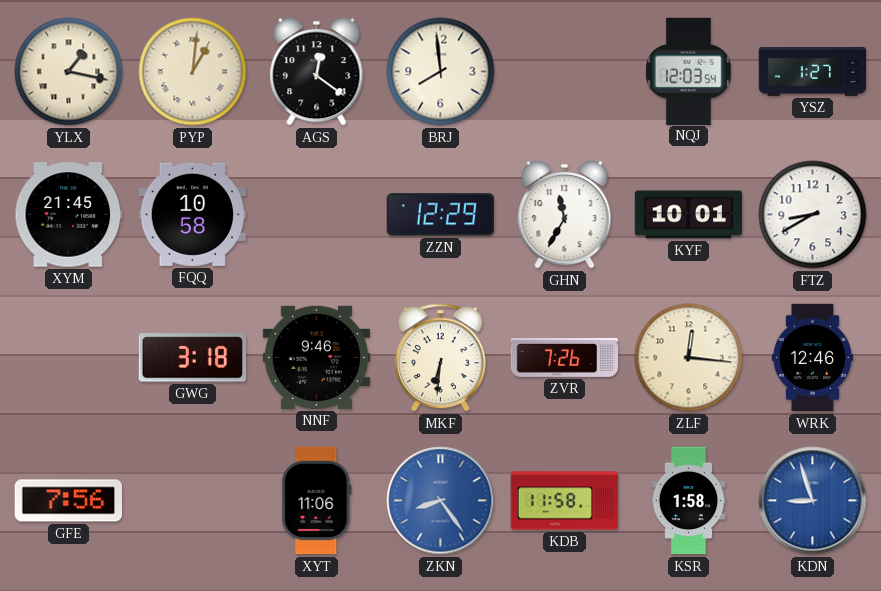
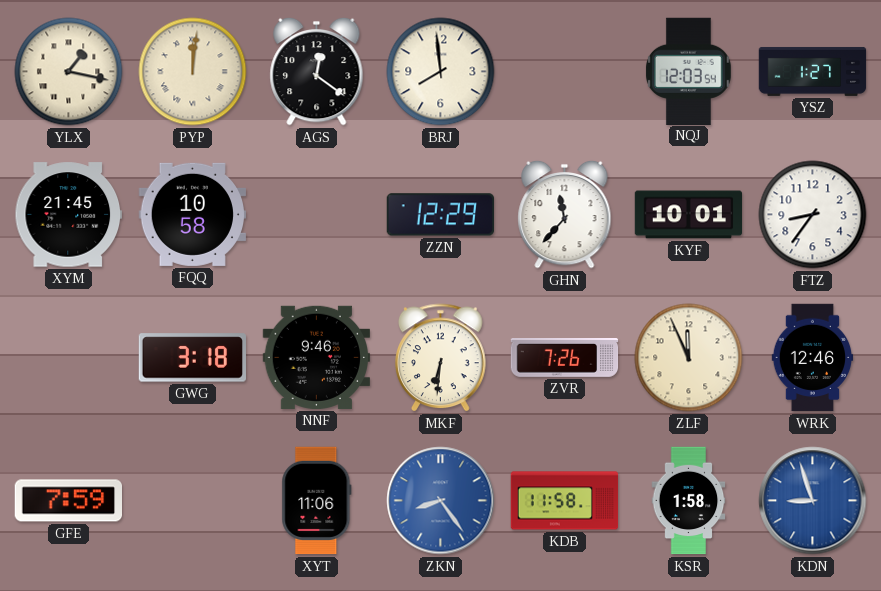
PYP: 1:01 -> 12:01 (193, 72)
GHN: 11:35 -> 11:37 (565, 214)
FTZ: 8:40 -> 8:36 (813, 215)
ZLF: 12:16 -> 11:56 (689, 358)
GFE: 7:56 -> 7:59 (68, 501)
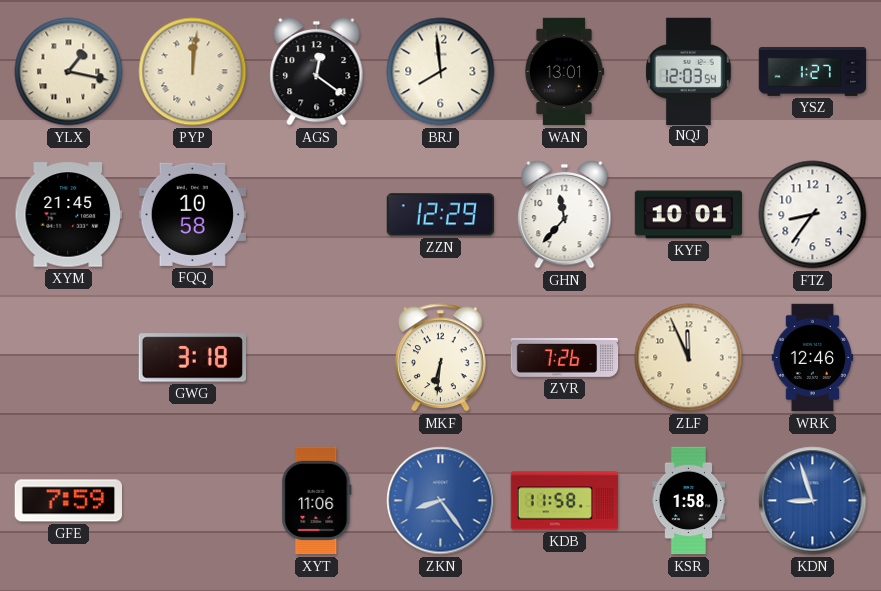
WAN: none -> 13:01 (564, 72)
NNF: 9:46 -> none (316, 357)
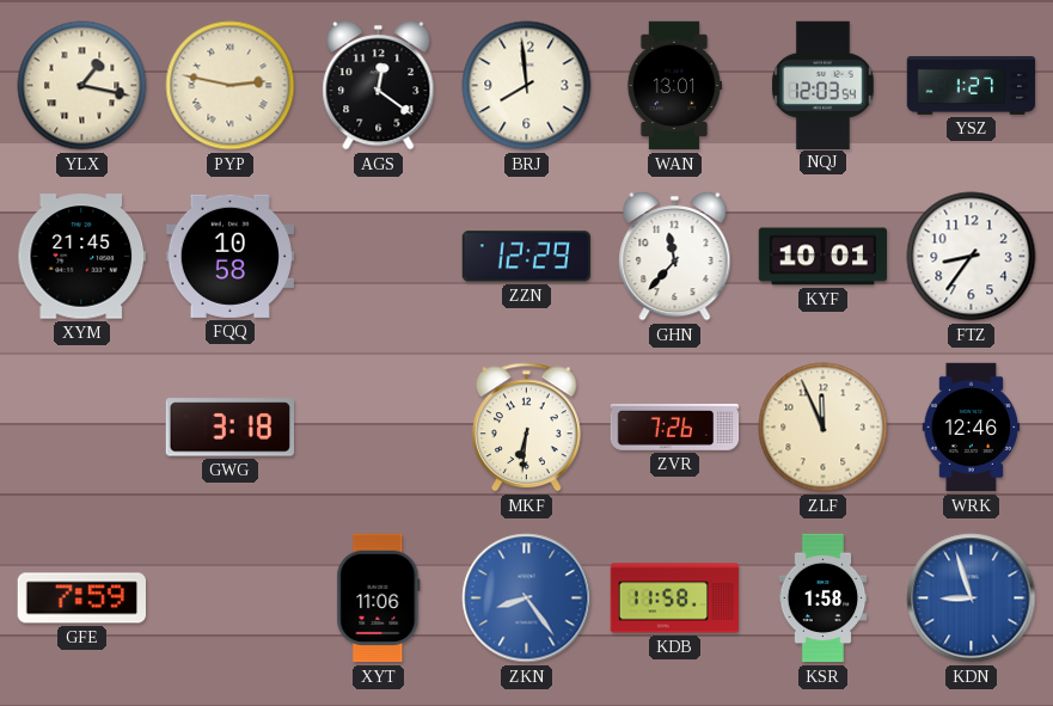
PYP: 12:01 -> 2:47 (231, 86)
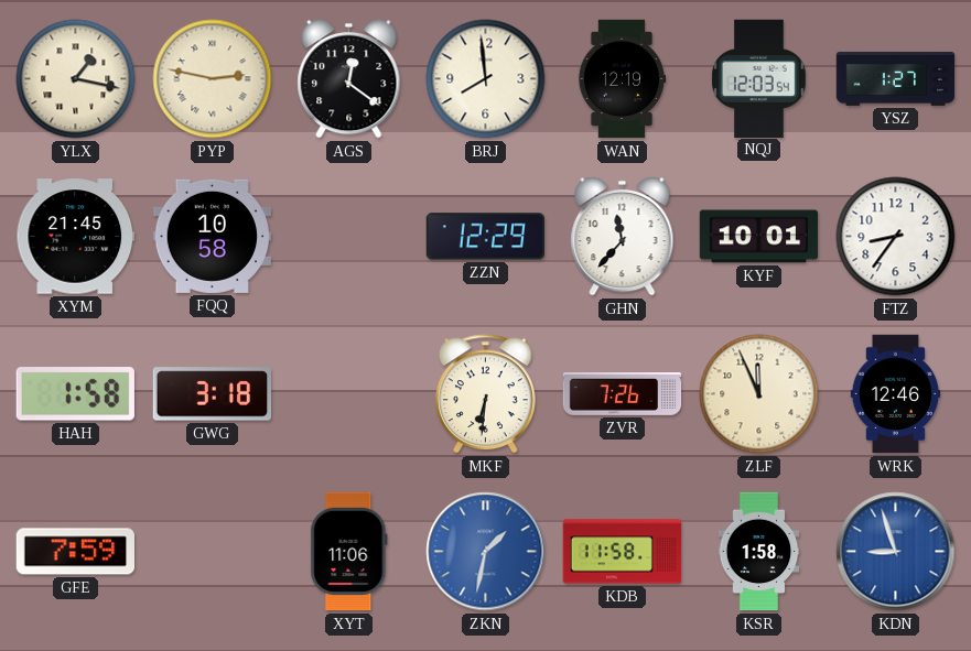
WAN: 13:01 -> 12:19 (622, 79)
HAH: none -> 1:58 (75, 394)
ZKN: 8:24 -> 1:32 (486, 552)
